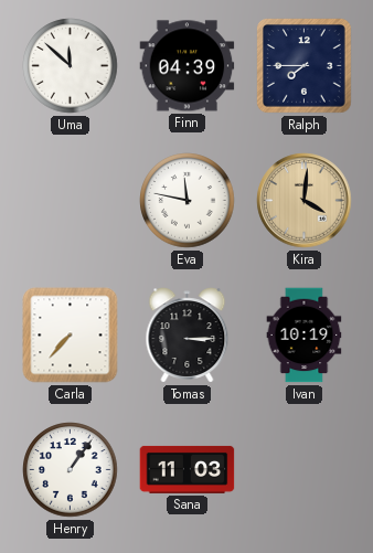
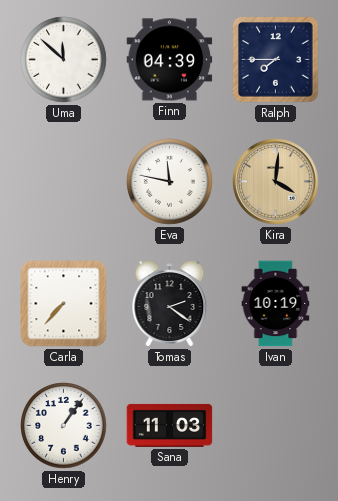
Tomas: 3:15 -> 2:21 (170, 304)
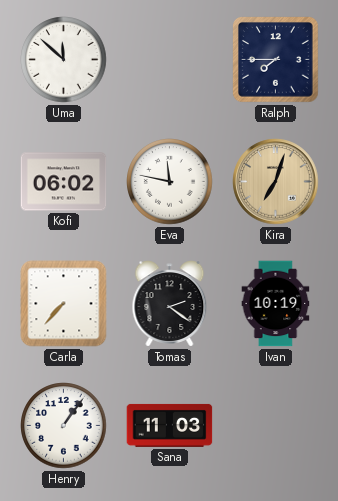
Finn: 04:39 -> none (170, 60)
Kofi: none -> 06:02 (64, 182)
Kira: 4:01 -> 7:03 (276, 182)
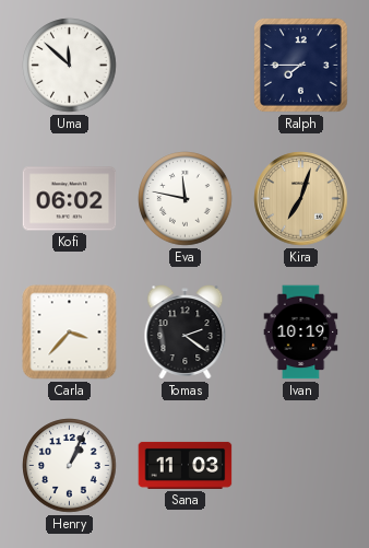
Carla: 7:37 -> 3:37 (70, 333)
Henry: 1:06 -> 1:04 (70, 466)
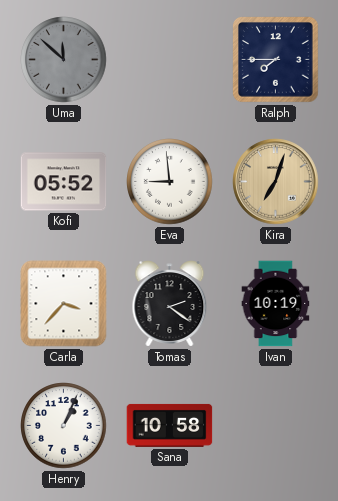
Uma dial: white -> grey (64, 60)
Kofi: 06:02 -> 05:52 (64, 182)
Eva: 11:47 -> 8:59 (170, 182)
Sana: 11:03 -> 10:58 (170, 425)
